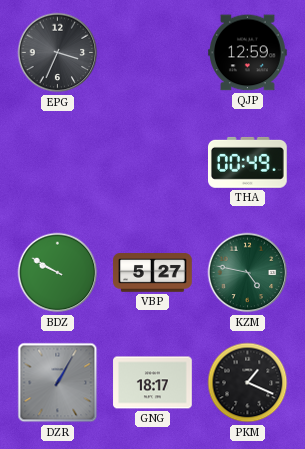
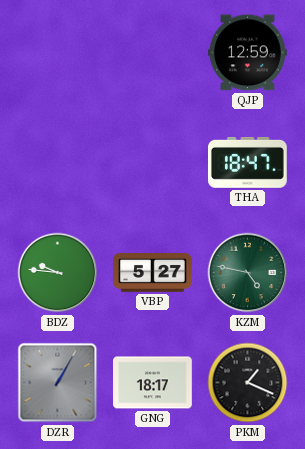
EPG: 3:34 -> none (58, 53)
THA: 00:49 -> 18:47 (248, 162)
BDZ: 9:50 -> 9:46 (58, 273)
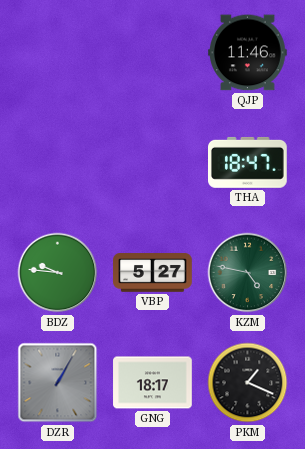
QJP: 12:59 -> 11:46 (248, 53)
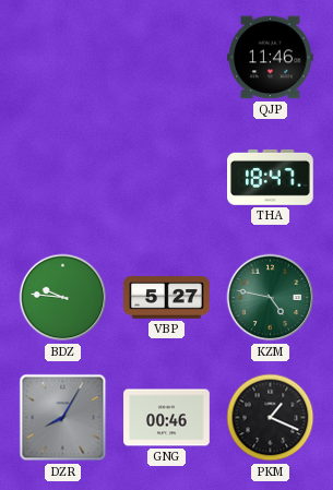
DZR: 1:05 -> 8:05 (63, 418)
GNG: 18:17 -> 00:46 (167, 418)
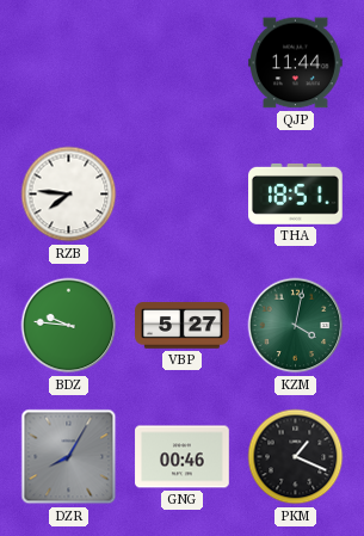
QJP: 11:46 -> 11:44 (296, 63)
RZB: none -> 7:46 (69, 195)
THA: 18:47 -> 18:51 (296, 193)
KZM: 4:47 -> 4:02 (296, 326)
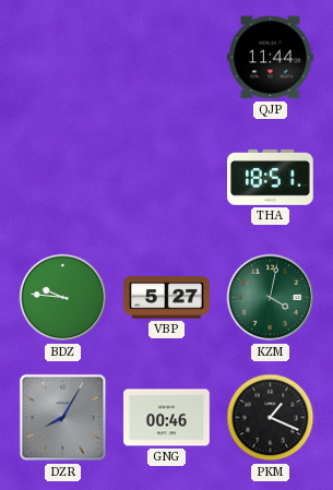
RZB: 7:46 -> none (69, 195)
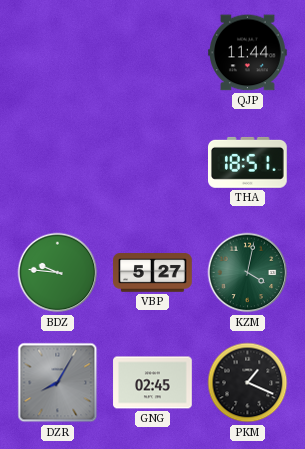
GNG: 00:46 -> 02:45 (153, 383)
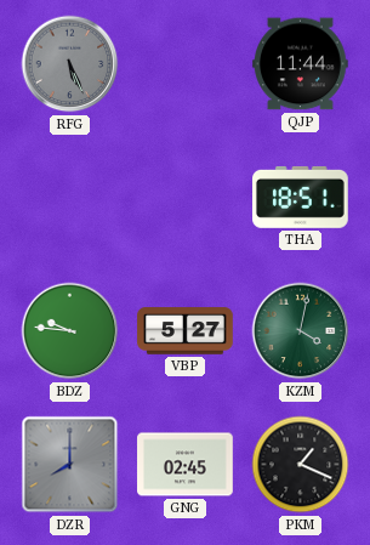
RFG: none -> 5:26 (70, 64)
DZR: 8:05 -> 8:00 (70, 465)
